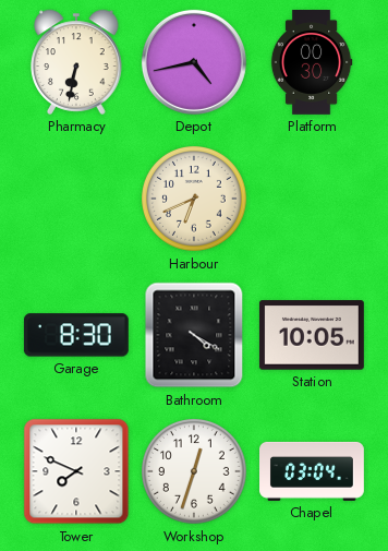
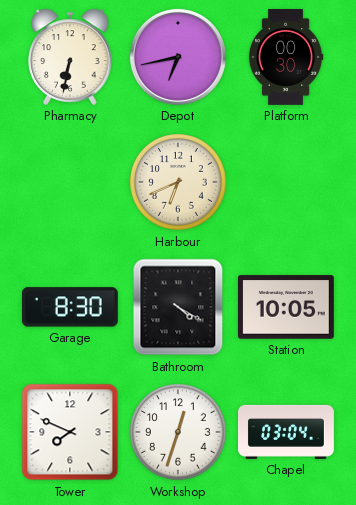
Depot: 4:43 -> 6:43 (178, 57)
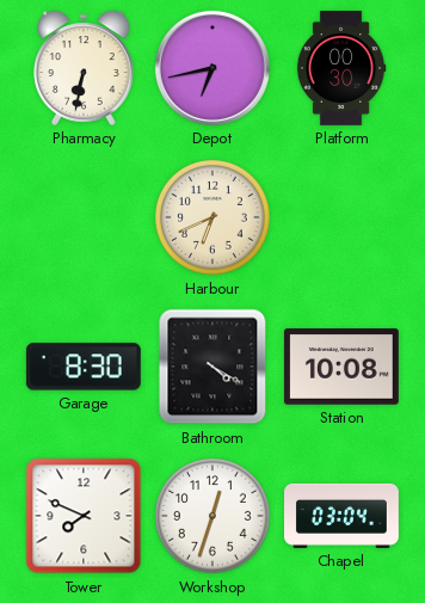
Station: 10:05 -> 10:08 (341, 367)
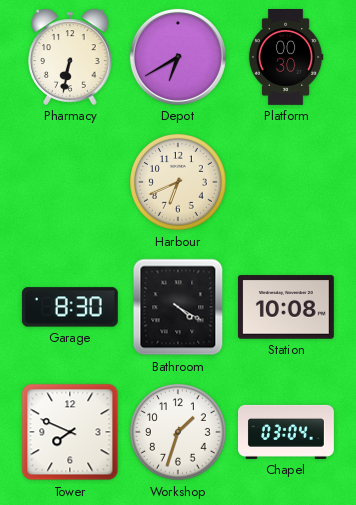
Depot: 6:43 -> 6:40 (178, 57)
Workshop: 12:33 -> 1:33 (179, 433)
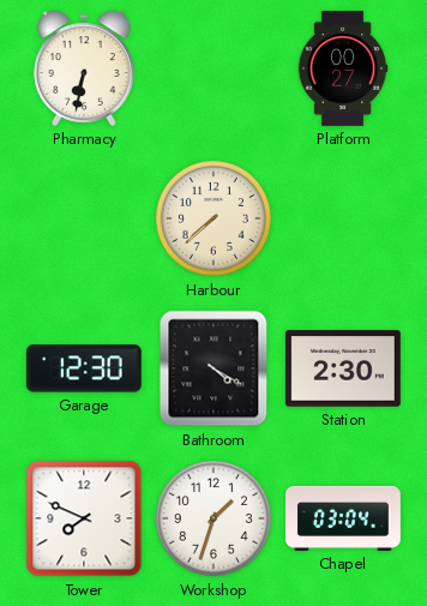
Depot: 6:40 -> none (178, 57)
Platform: 00:30 -> 00:27 (343, 70)
Harbour: 6:41 -> 7:38 (215, 220)
Garage: 8:30 -> 12:30 (84, 368)
Station: 10:08 -> 2:30 (343, 368)
